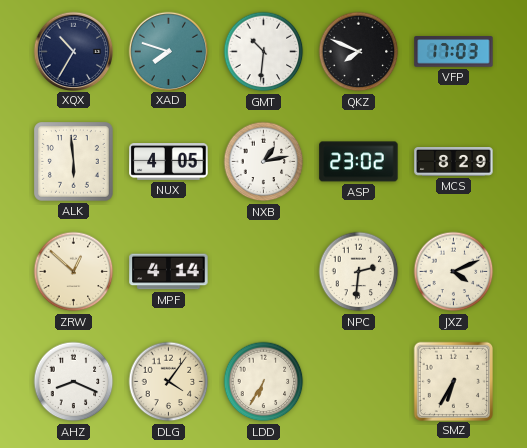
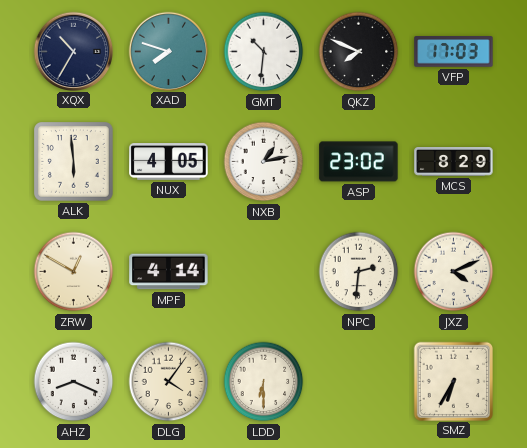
ZRW: 12:52 -> 12:50 (74, 272)
LDD: 6:35 -> 6:30 (264, 382)
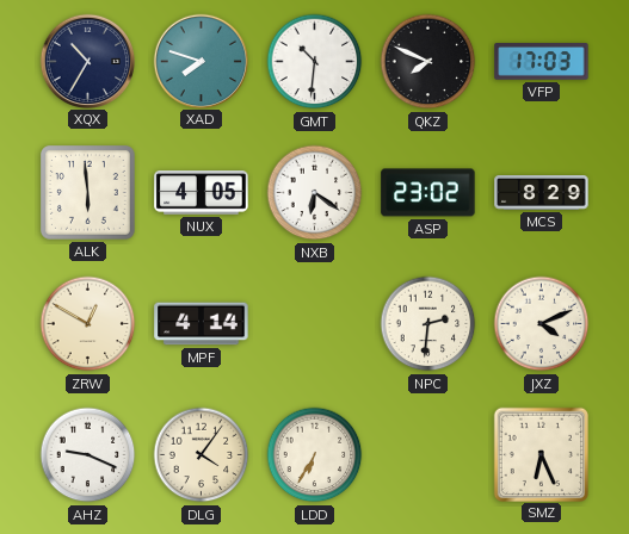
NXB: 1:13 -> 6:21 (315, 193)
AHZ: 8:19 -> 9:19 (88, 455)
LDD: 6:30 -> 6:35 (315, 455)
SMZ: 6:35 -> 6:26 (541, 454)
